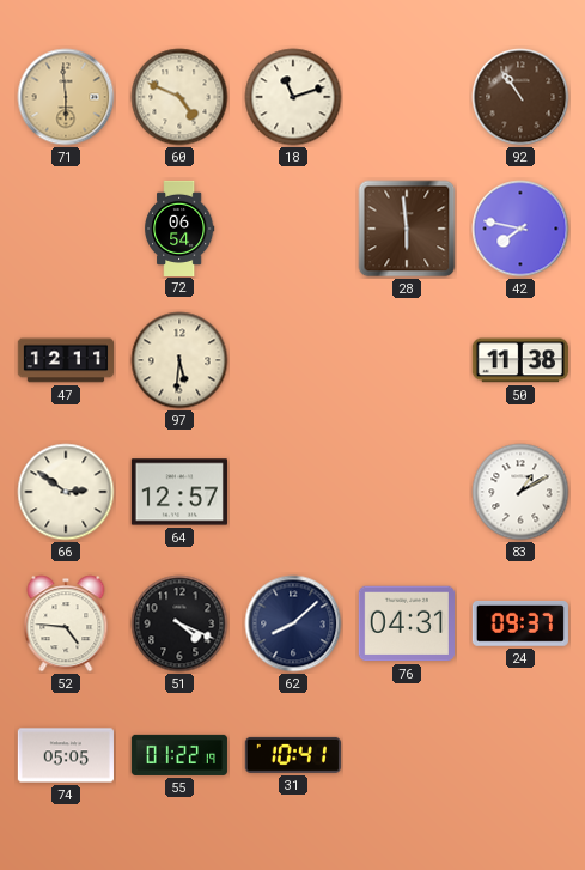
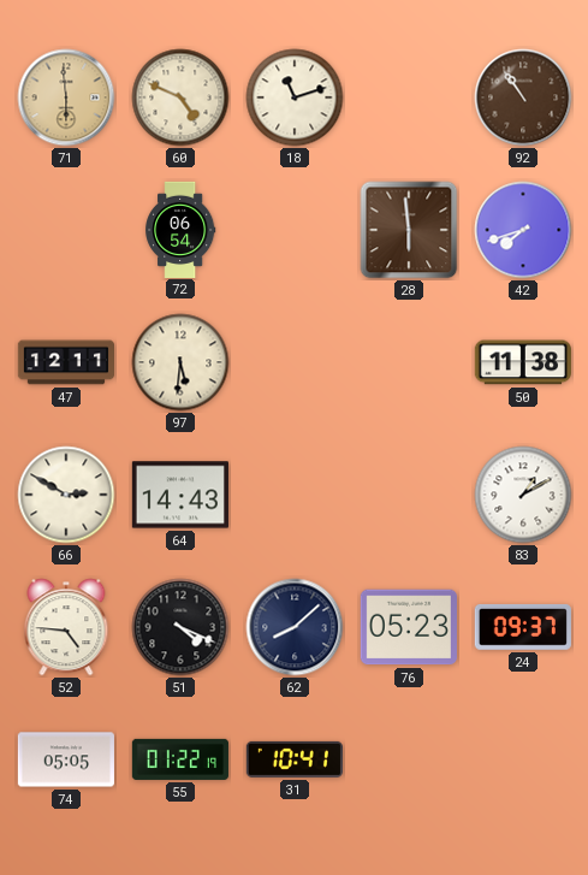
42: 7:47 -> 7:42 (523, 230)
66: 2:51 -> 2:50 (66, 495)
64: 12:57 -> 14:43 (180, 495)
76: 04:31 -> 05:23 (409, 627)
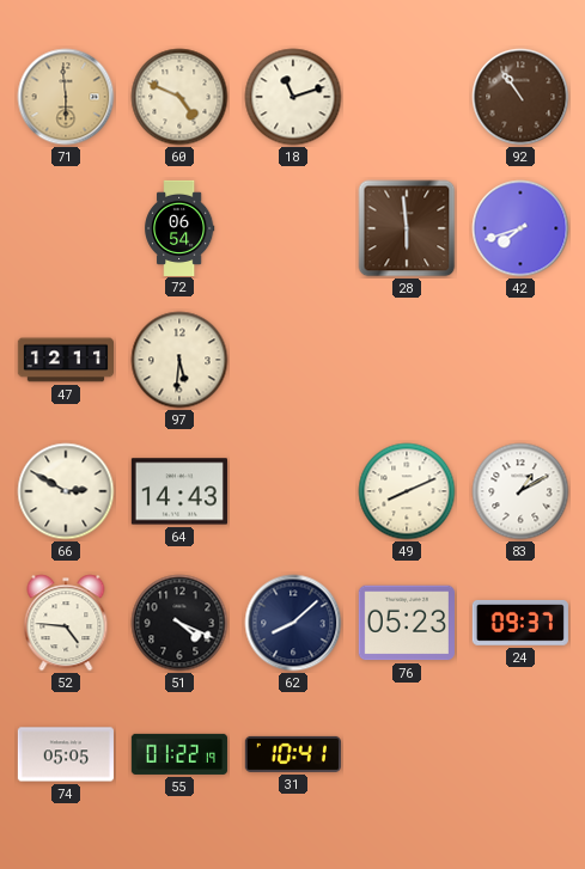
50: 11:38 -> none (523, 362)
49: none -> 8:11 (407, 491)
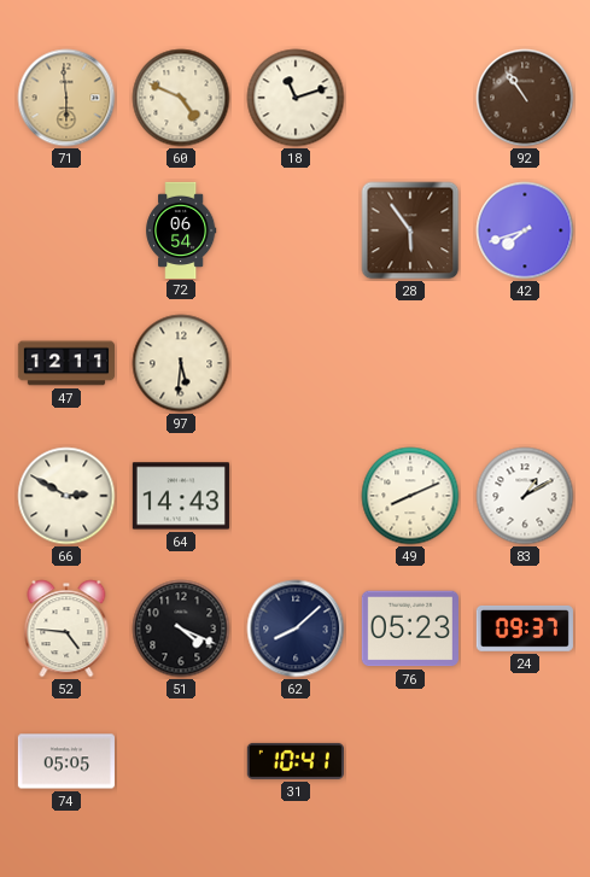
28: 5:59 -> 5:54 (410, 230)
55: 01:22 -> none (179, 754)
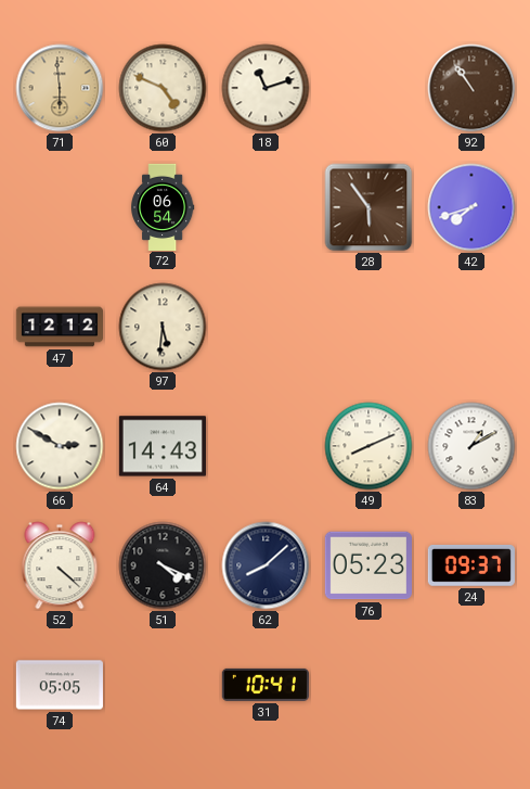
47: 12:11 -> 12:12 (59, 327)
52: 4:46 -> 4:22 (60, 565)
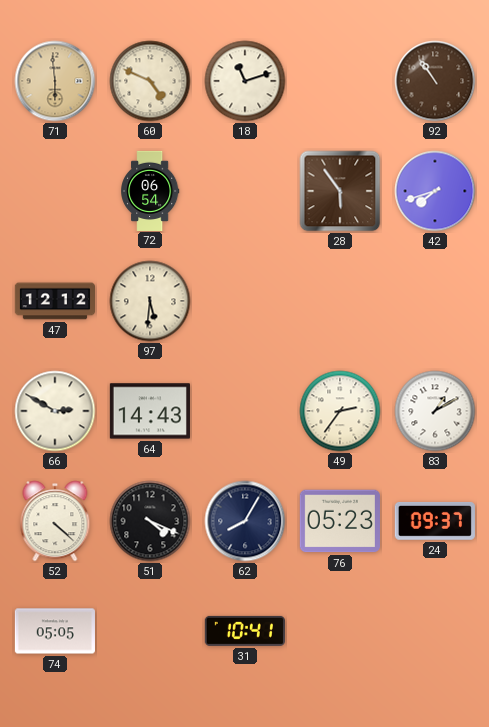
49: 8:11 -> 2:36 (340, 411)
62: 8:08 -> 8:05 (245, 521)
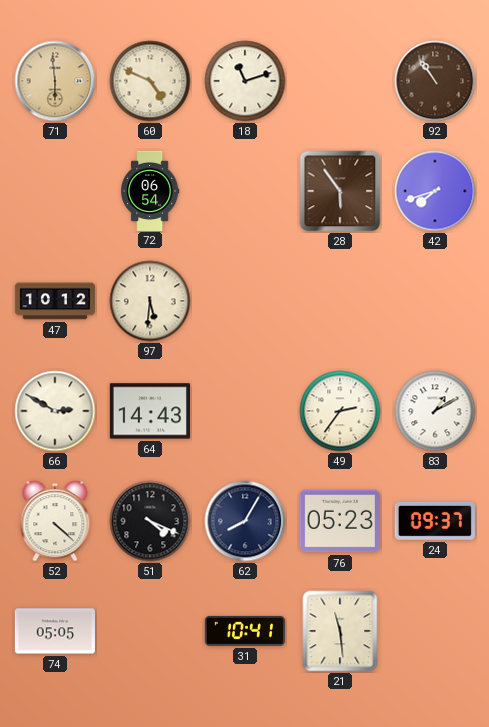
47: 12:12 -> 10:12 (54, 301)
21: none -> 11:29 (340, 631)
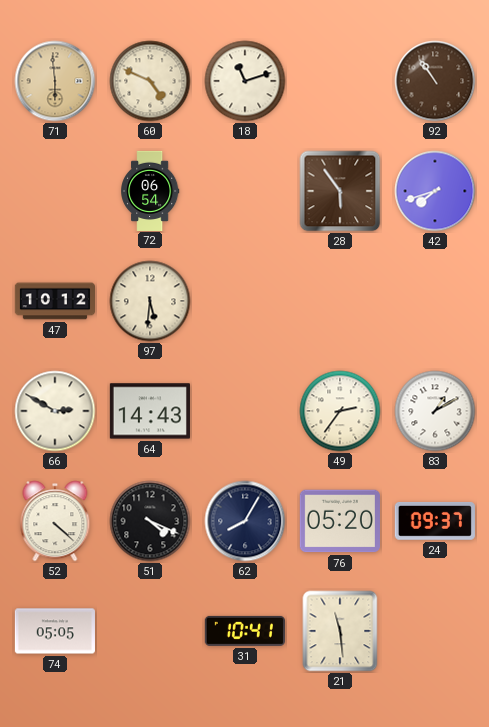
76: 05:23 -> 05:20 (340, 521)
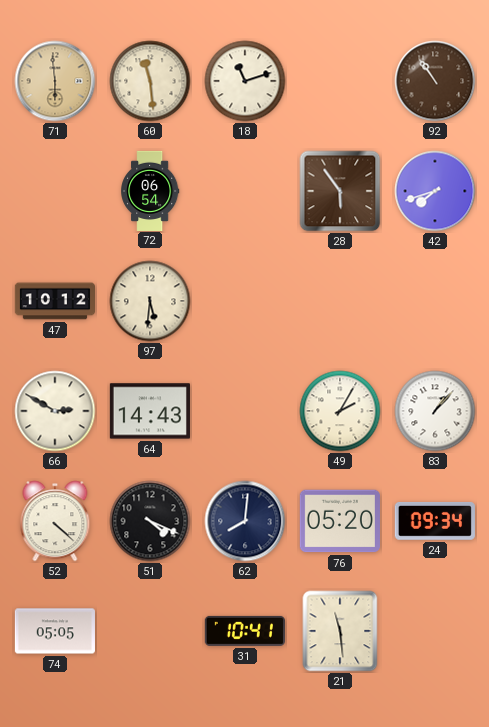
60: 4:49 -> 11:29 (150, 81)
49: 2:36 -> 2:05 (340, 411)
83: 1:10 -> 1:07 (435, 411)
62: 8:05 -> 8:01 (245, 521)
24: 09:37 -> 09:34 (435, 521)
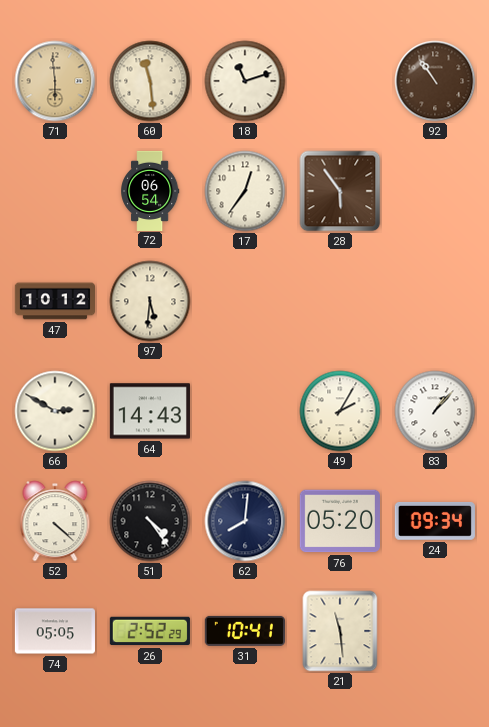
17: none -> 12:36 (245, 191)
42: 7:42 -> none (435, 191)
51: 4:19 -> 4:24 (150, 521)
26: none -> 2:52 (150, 631)
